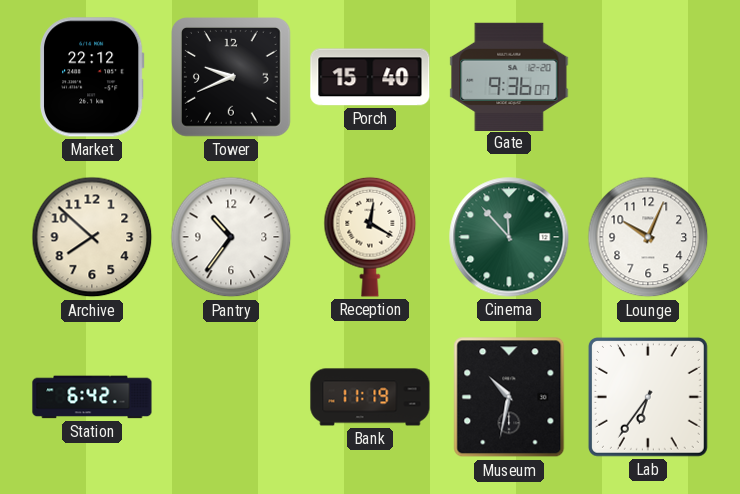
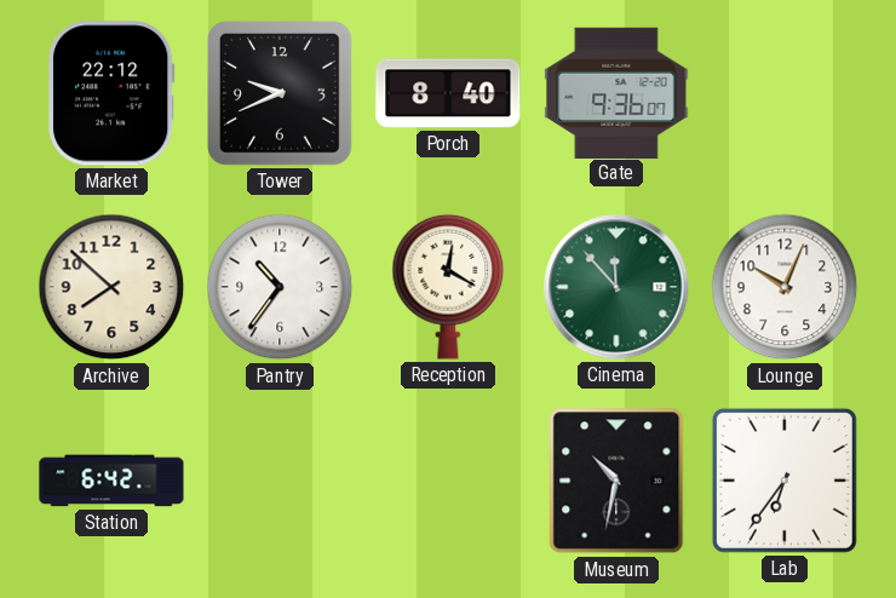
Porch: 15:40 -> 8:40 (448, 93)
Bank: 11:19 -> none (370, 397)
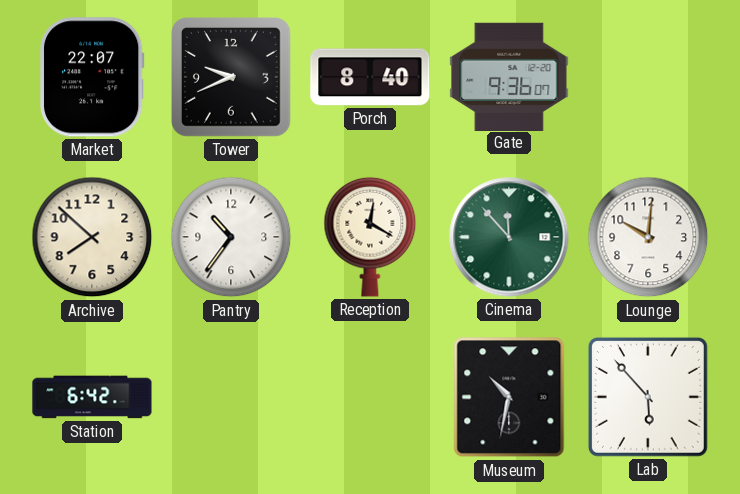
Market: 22:12 -> 22:07 (92, 77)
Lounge: 10:04 -> 10:01 (648, 237)
Lab: 6:36 -> 5:53 (648, 397)
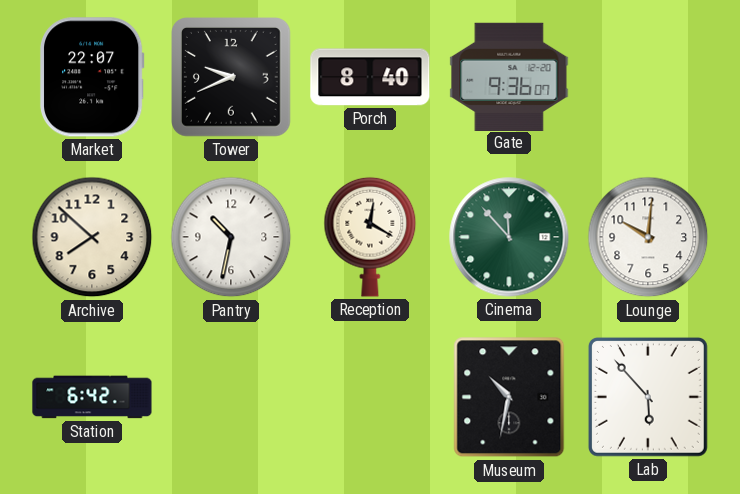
Pantry: 10:36 -> 10:32 (231, 237)
